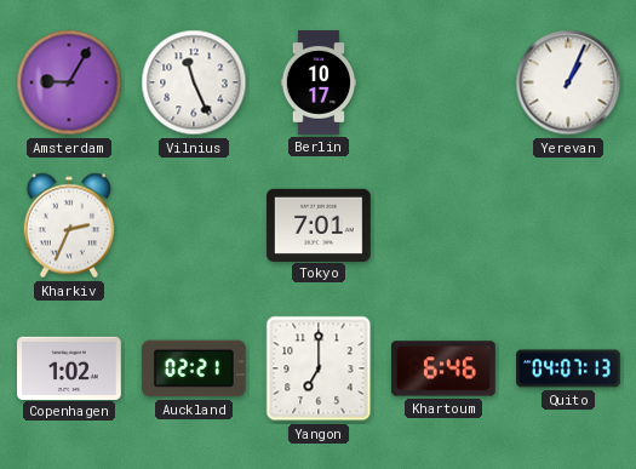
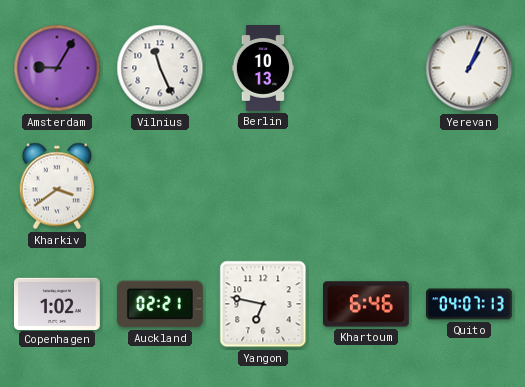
Berlin: 10:17 -> 10:13 (263, 69)
Kharkiv: 2:34 -> 3:39 (57, 186)
Tokyo: 7:01 -> none (320, 224)
Yangon: 7:00 -> 6:47 (263, 304)
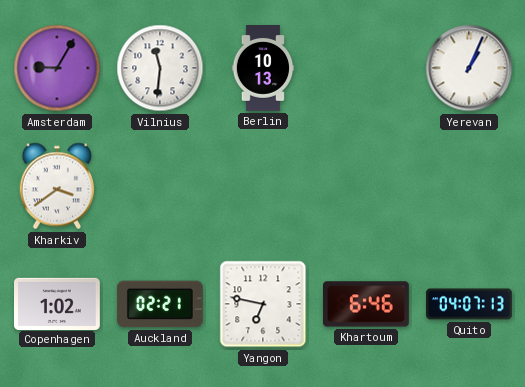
Vilnius: 11:26 -> 11:31 (160, 68)
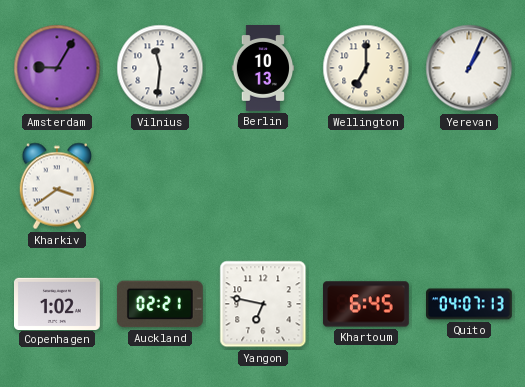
Wellington: none -> 7:00 (366, 68)
Khartoum: 6:46 -> 6:45 (367, 304)
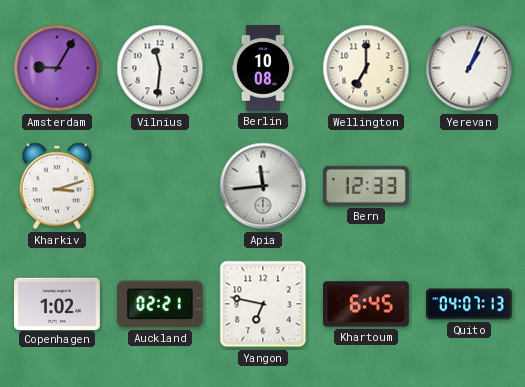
Berlin: 10:13 -> 10:08 (263, 69)
Kharkiv: 3:39 -> 3:12 (57, 186)
Apia: none -> 11:44 (263, 186)
Bern: none -> 12:33 (367, 186)
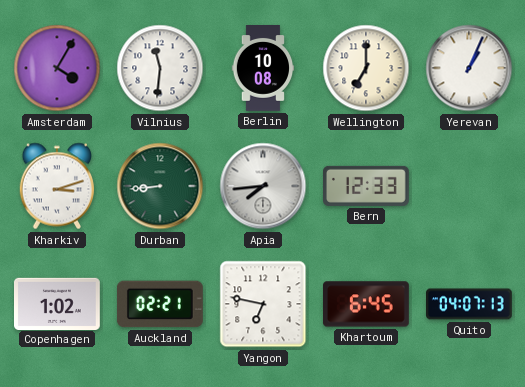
Amsterdam: 9:05 -> 4:05 (57, 68)
Durban: none -> 8:44 (160, 186)
Apia: 11:44 -> 7:44 (263, 186)
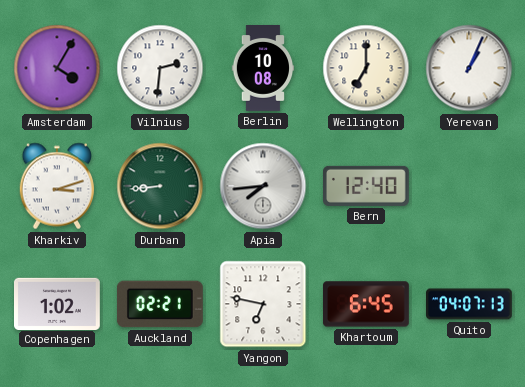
Vilnius: 11:31 -> 2:31 (160, 68)
Bern: 12:33 -> 12:40 (367, 186)
